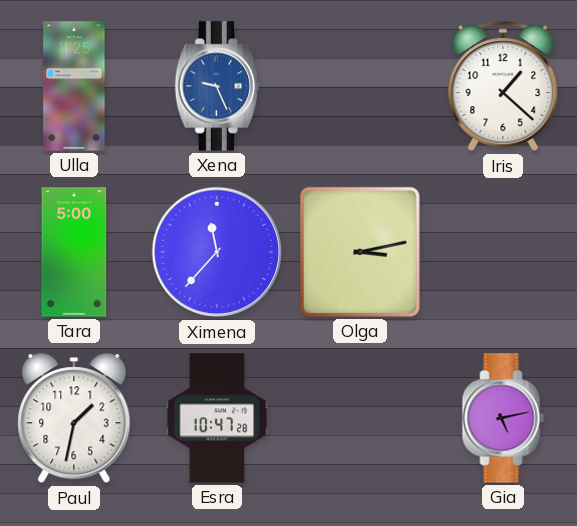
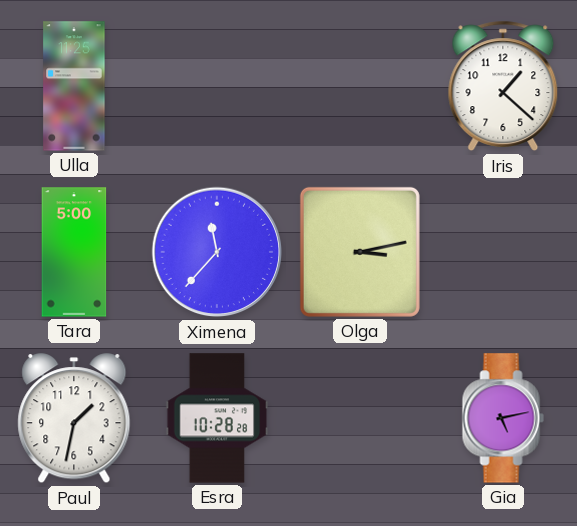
Xena: 9:26 -> none (216, 86)
Esra: 10:47 -> 10:28 (217, 418)
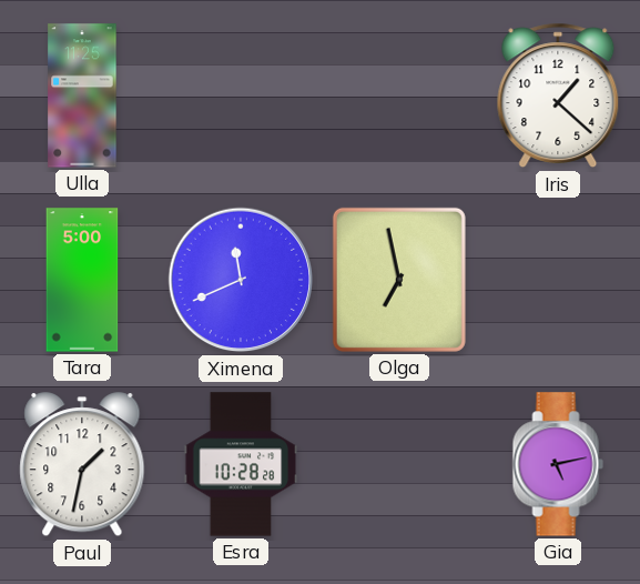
Ximena: 11:37 -> 11:41 (241, 280)
Olga: 3:13 -> 6:58 (399, 280)
